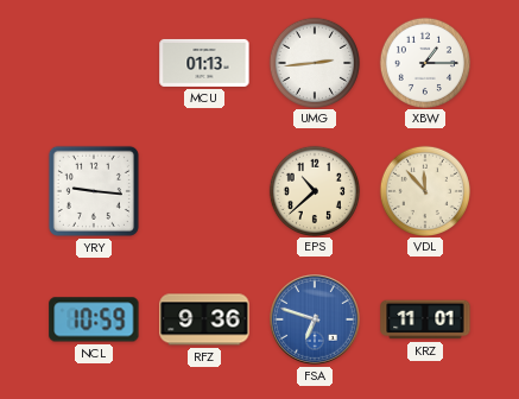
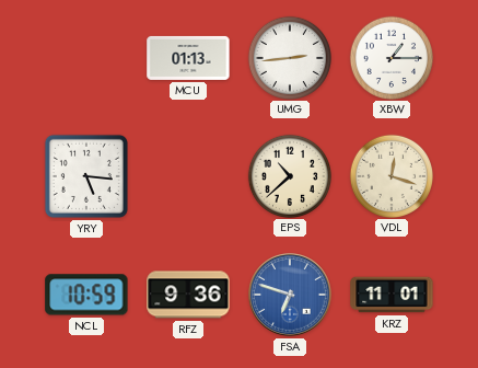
YRY: 9:16 -> 5:16 (86, 176)
VDL: 11:53 -> 12:18 (390, 175)
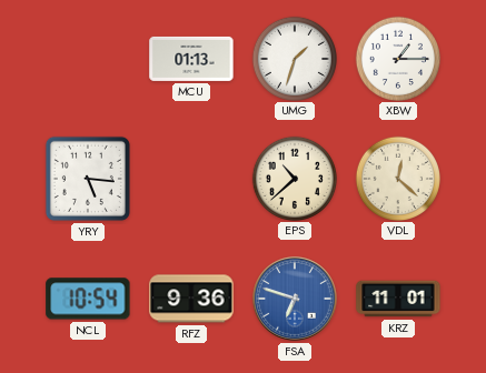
UMG: 2:44 -> 1:33 (294, 58)
VDL: 12:18 -> 12:22 (397, 178)
NCL: 10:59 -> 10:54 (88, 299)
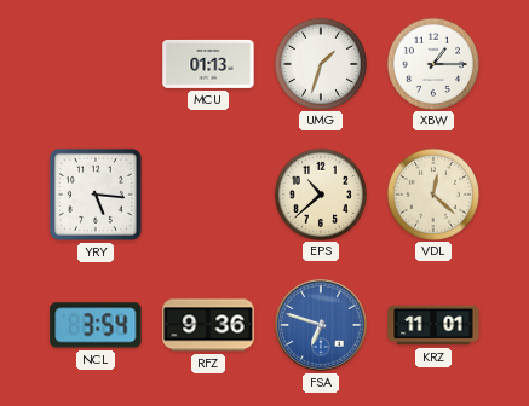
NCL: 10:54 -> 3:54 (96, 325)
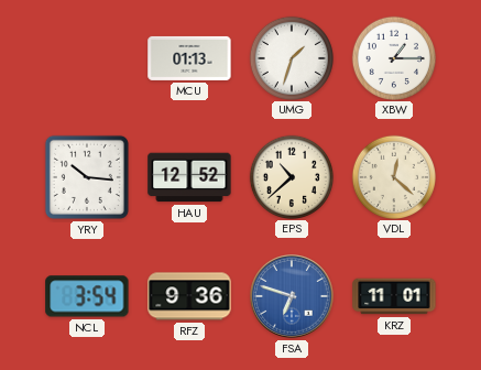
YRY: 5:16 -> 10:16 (87, 177)
HAU: none -> 12:52 (189, 177)
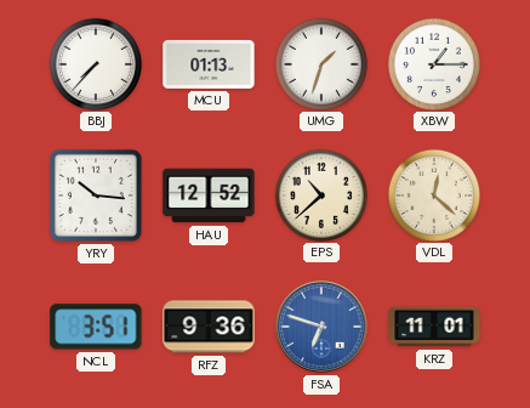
BBJ: none -> 7:37 (95, 63)
NCL: 3:54 -> 3:51 (96, 327)
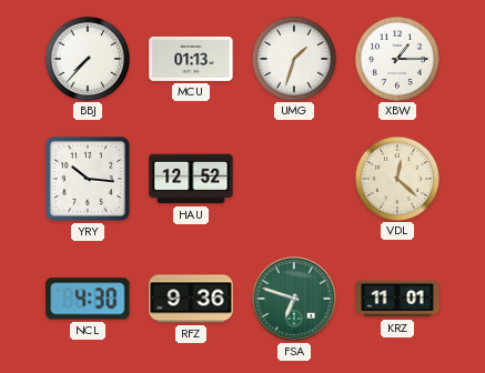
EPS: 10:38 -> none (320, 194)
NCL: 3:51 -> 4:30 (88, 299)
FSA dial: blue -> green (295, 300)
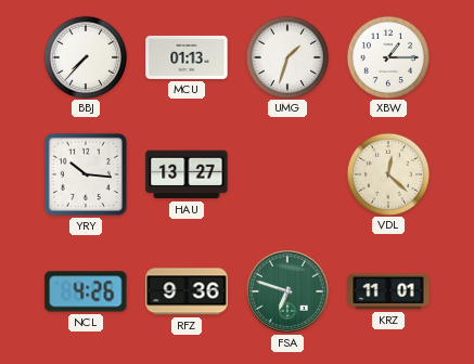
HAU: 12:52 -> 13:27 (187, 174)
NCL: 4:30 -> 4:26 (86, 291)
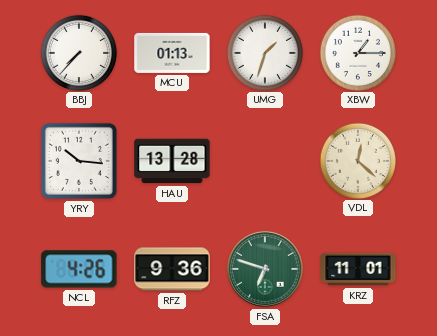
HAU: 13:27 -> 13:28 (172, 161)
